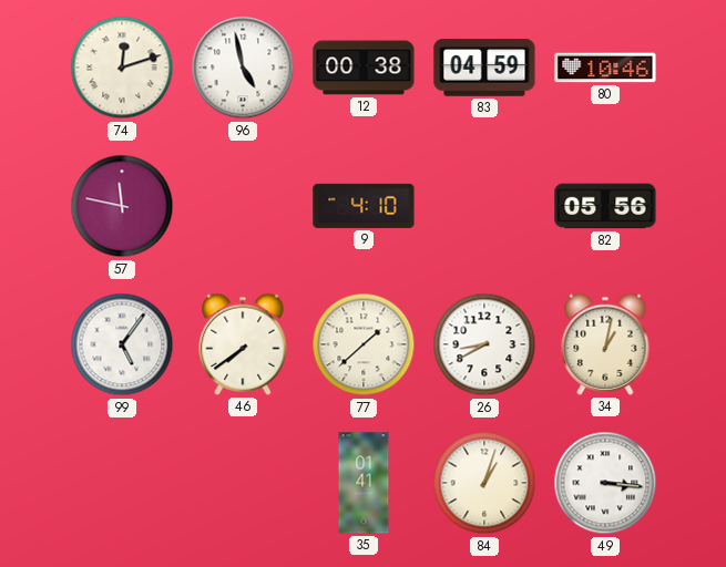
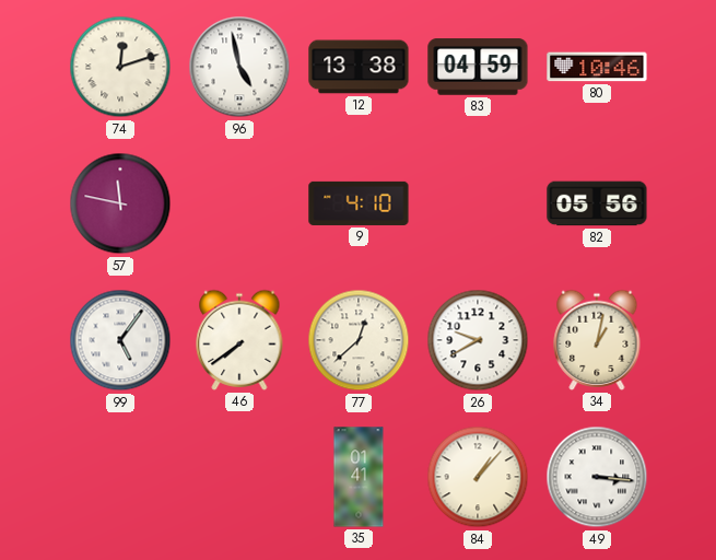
12: 00:38 -> 13:38 (359, 67)
77: 1:38 -> 12:38 (359, 340)
26: 8:40 -> 9:40 (478, 340)
84: 1:03 -> 1:07 (478, 477)
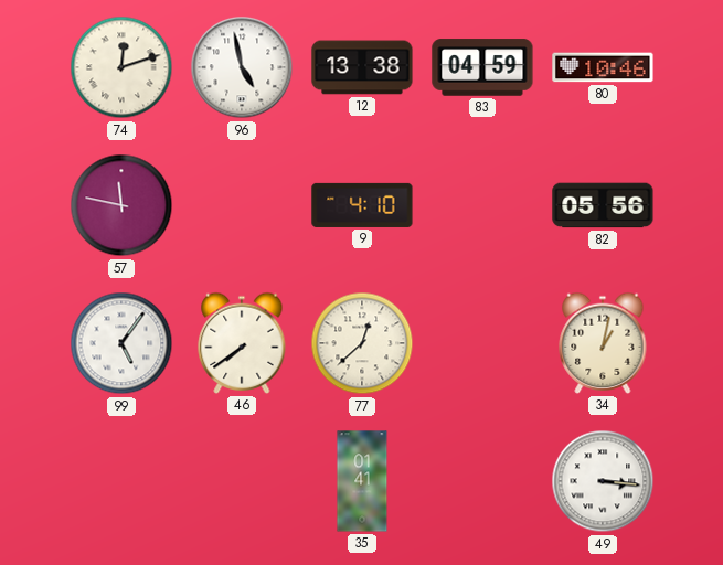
26: 9:40 -> none (478, 340)
84: 1:07 -> none (478, 477)
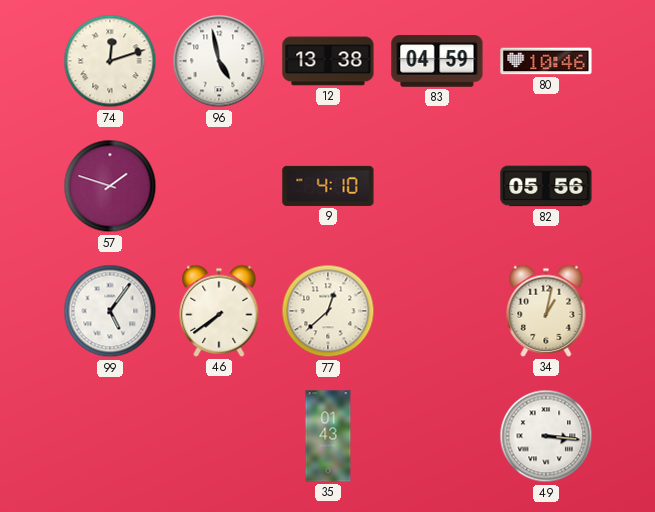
57: 11:47 -> 1:48 (110, 186)
35: 01:41 -> 01:43 (328, 436)
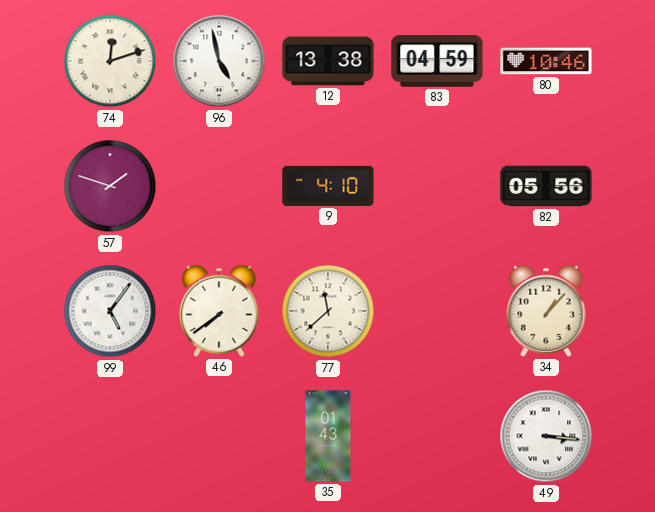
77: 12:38 -> 11:38 (328, 311)
34: 1:02 -> 1:07 (546, 311)
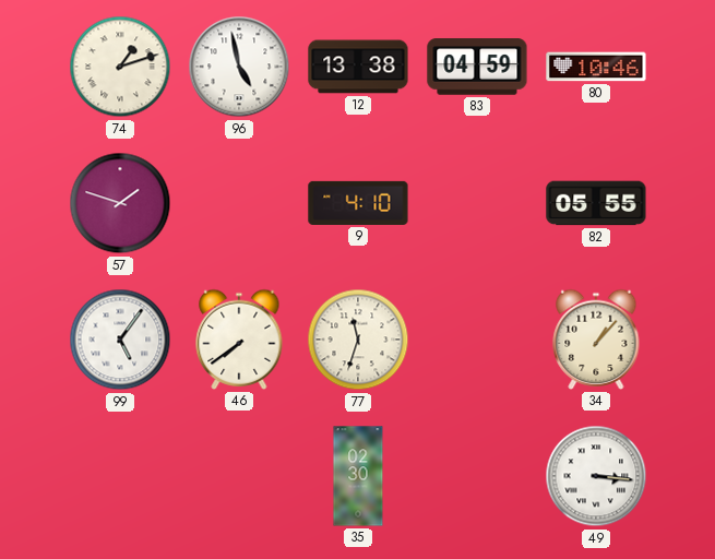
74: 12:12 -> 1:12 (120, 67)
82: 05:56 -> 05:55 (596, 203)
77: 11:38 -> 11:33 (358, 340)
35: 01:43 -> 02:30 (358, 476)
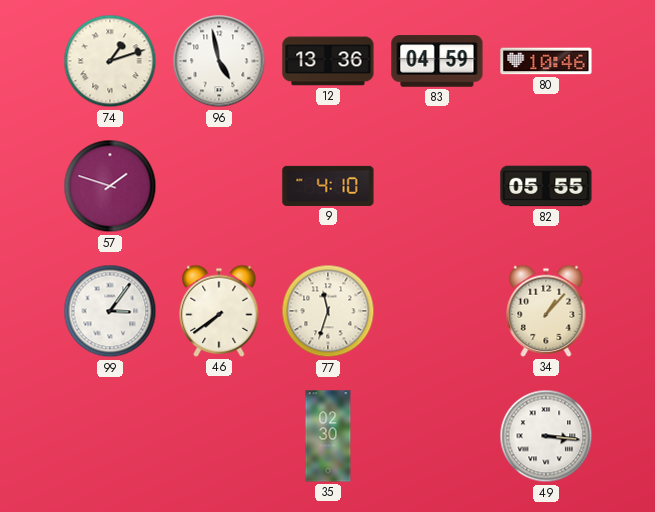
12: 13:38 -> 13:36 (328, 61)
99: 5:06 -> 3:06 (110, 311)
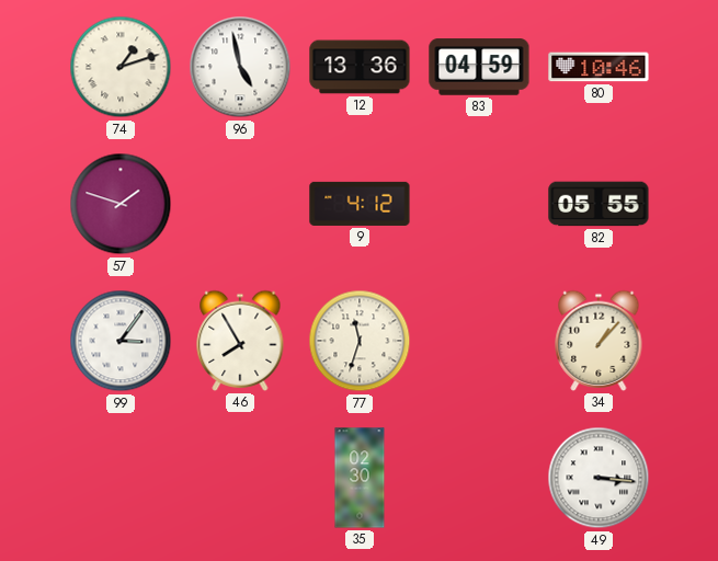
9: 4:10 -> 4:12 (360, 204)
46: 7:39 -> 7:55 (240, 341)
